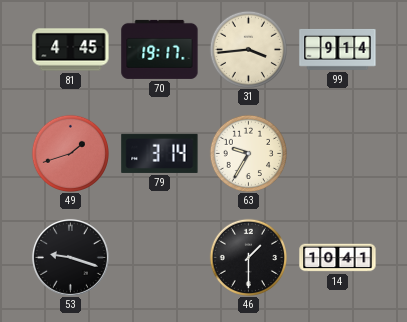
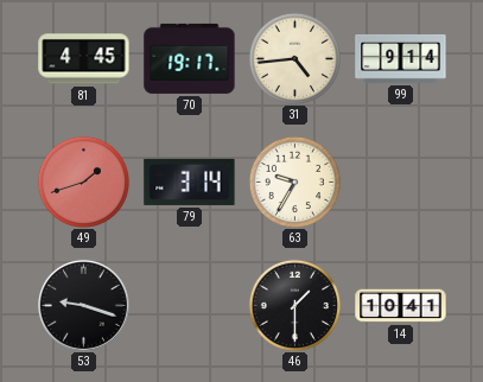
31: 3:44 -> 4:44 (294, 58)
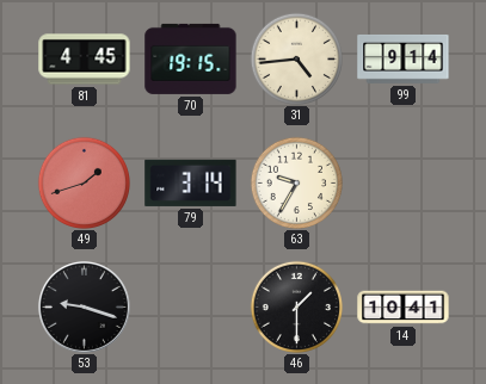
70: 19:17 -> 19:15 (191, 58)
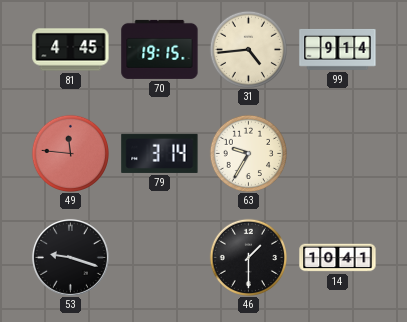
49: 1:42 -> 11:46 (70, 153)
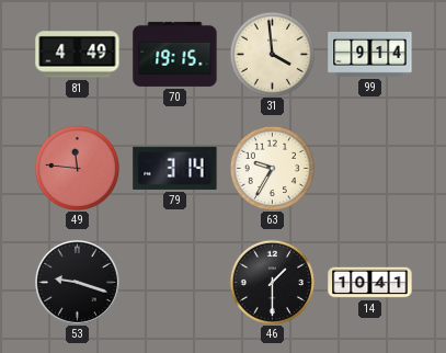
81: 4:45 -> 4:49 (78, 55)
31: 4:44 -> 3:59 (272, 54)
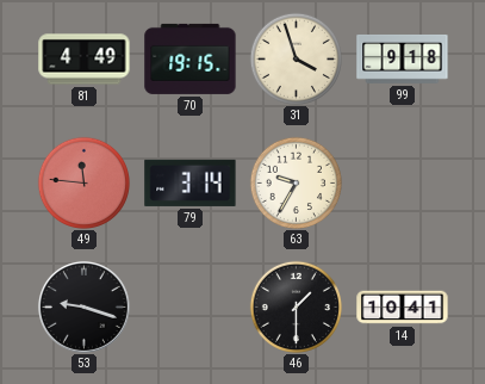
31: 3:59 -> 3:57 (296, 58)
99: 9:14 -> 9:18 (403, 58)
